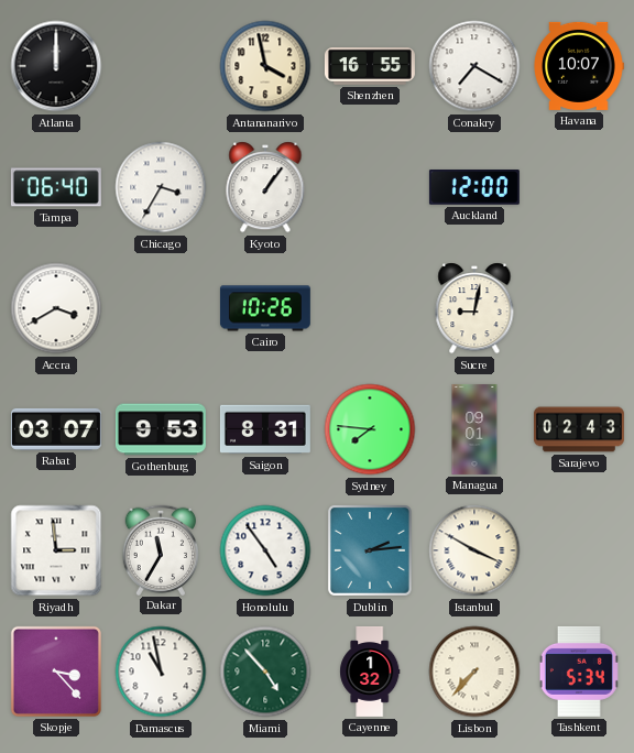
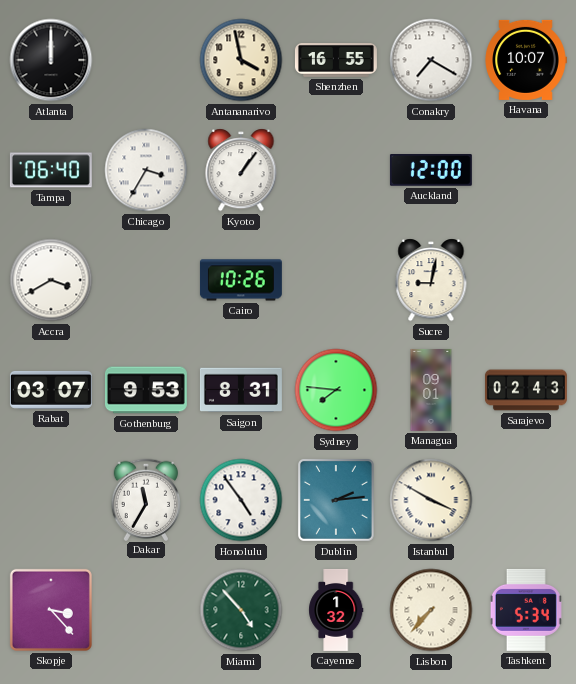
Riyadh: 2:59 -> none (56, 550)
Damascus: 10:58 -> none (161, 672)
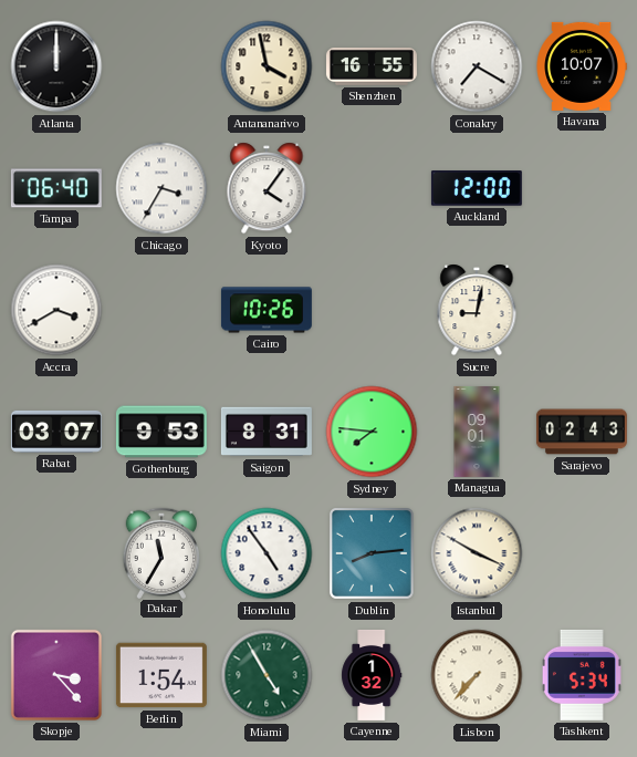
Kyoto: 1:06 -> 4:06 (267, 188)
Dublin: 2:14 -> 8:14 (372, 553)
Berlin: none -> 1:54 (161, 675)
Miami: 4:53 -> 4:55 (267, 675)
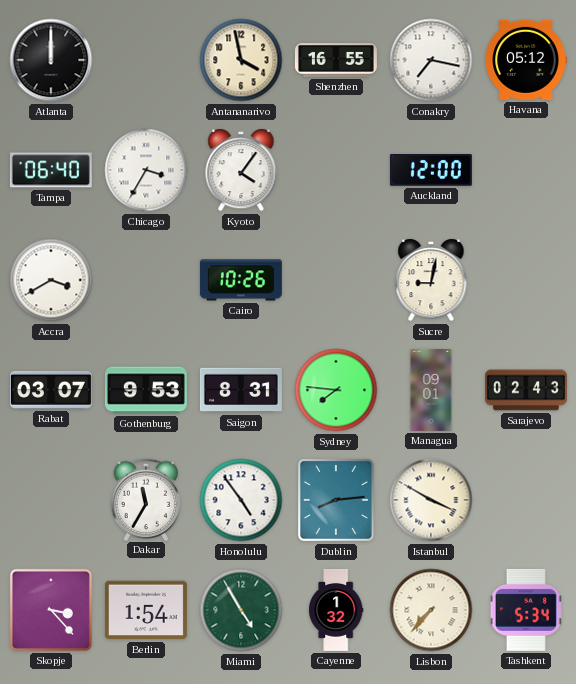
Conakry: 7:20 -> 7:17 (431, 60)
Havana: 10:07 -> 05:12 (526, 60)
